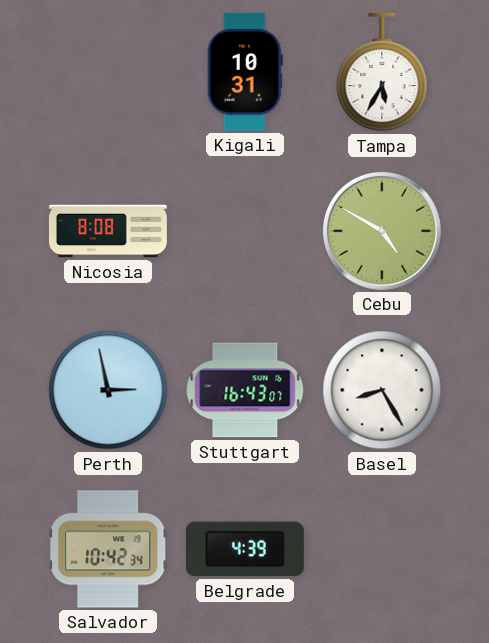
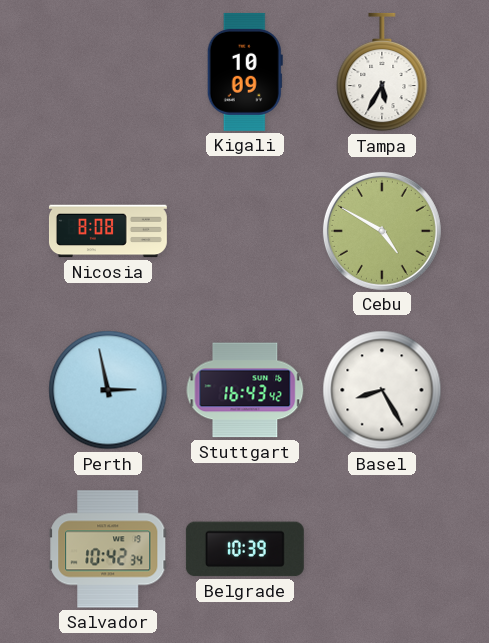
Kigali: 10:31 -> 10:09 (245, 72)
Stuttgart: 16:43:07 -> 16:43:42 (245, 390)
Belgrade: 4:39 -> 10:39 (245, 549)
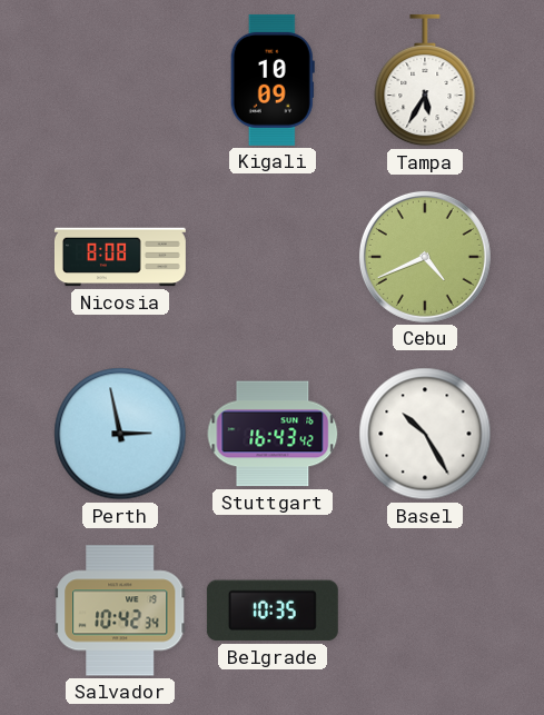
Cebu: 4:50 -> 4:41 (425, 257)
Basel: 8:25 -> 10:25 (425, 434)
Belgrade: 10:39 -> 10:35 (273, 610)
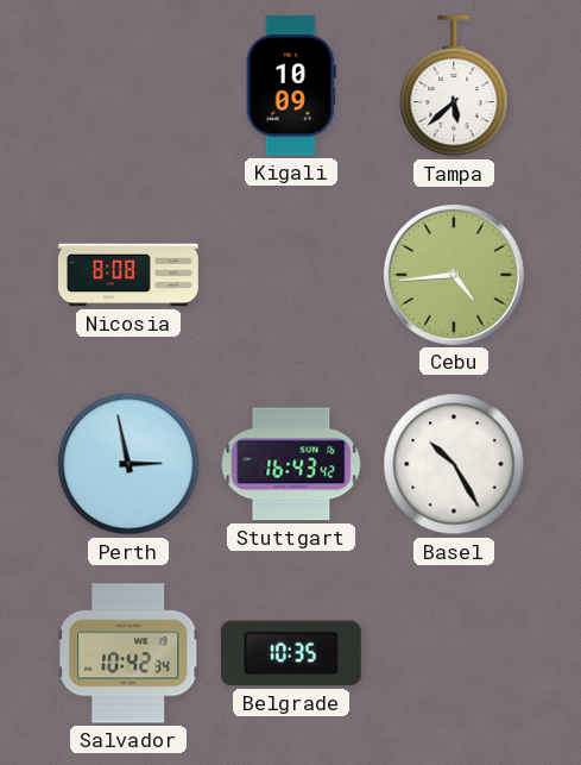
Tampa: 5:35 -> 5:38 (454, 86)
Cebu: 4:41 -> 4:44 (454, 275)
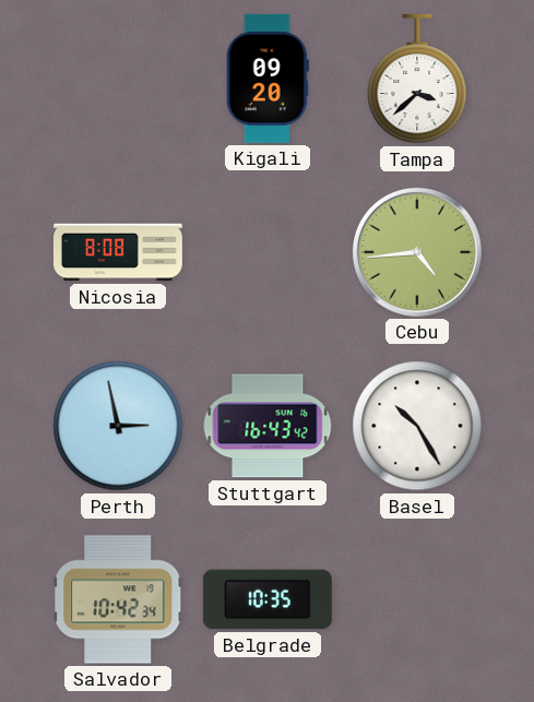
Kigali: 10:09 -> 09:20 (268, 79)
Tampa: 5:38 -> 3:38 (417, 79)
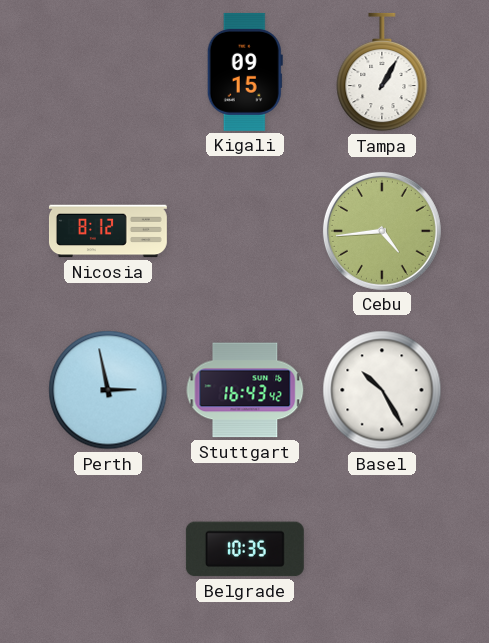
Kigali: 09:20 -> 09:15 (245, 72)
Tampa: 3:38 -> 1:05 (382, 72)
Nicosia: 8:08 -> 8:12 (108, 231)
Salvador: 10:42 -> none (118, 599)
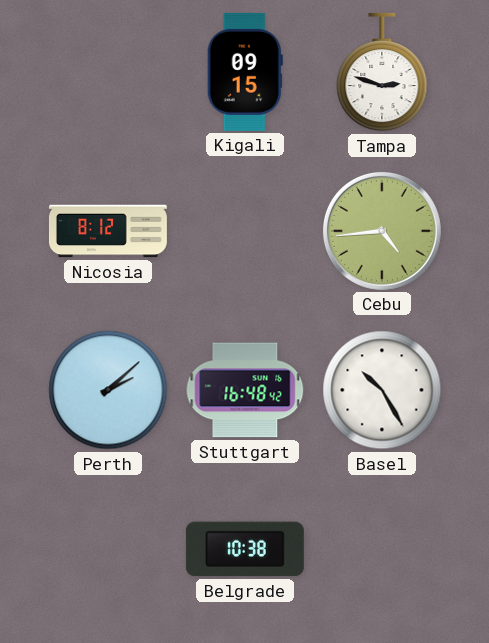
Tampa: 1:05 -> 2:48 (382, 72)
Perth: 2:58 -> 2:08 (108, 390)
Stuttgart: 16:43 -> 16:48 (245, 390)
Belgrade: 10:35 -> 10:38 (245, 549)
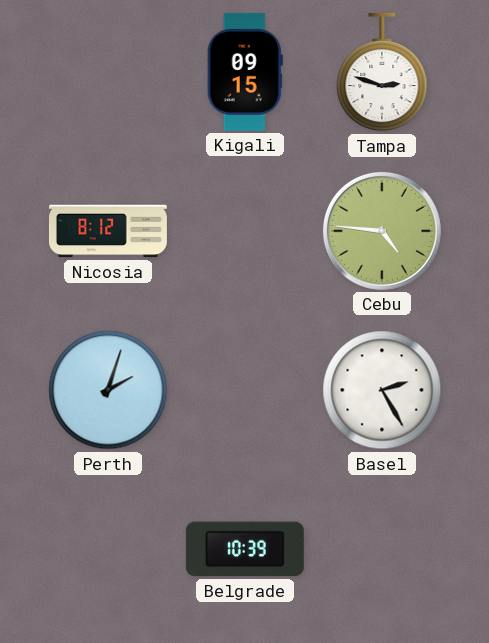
Cebu: 4:44 -> 4:46 (382, 231)
Perth: 2:08 -> 2:03 (108, 390)
Stuttgart: 16:48 -> none (245, 390)
Basel: 10:25 -> 2:25 (382, 390)
Belgrade: 10:38 -> 10:39 (245, 549)
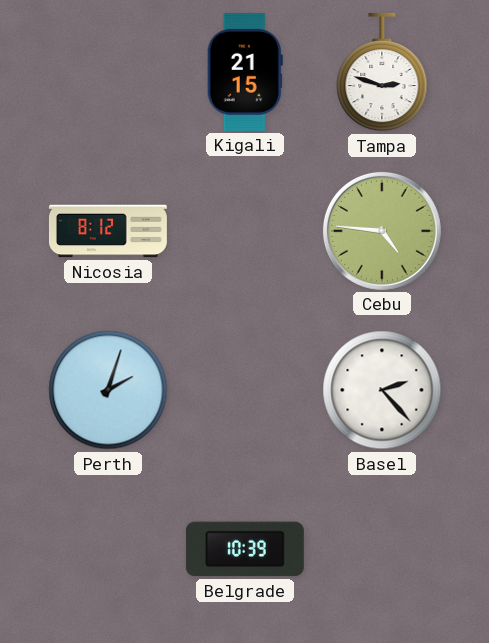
Kigali: 09:15 -> 21:15 (245, 72)
Basel: 2:25 -> 2:23 (382, 390)
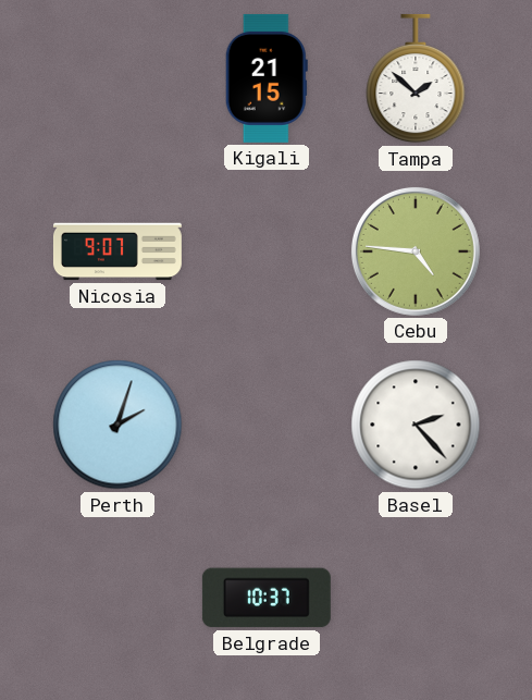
Tampa: 2:48 -> 1:52 (416, 78)
Nicosia: 8:12 -> 9:07 (117, 251)
Belgrade: 10:39 -> 10:37 (267, 598)
